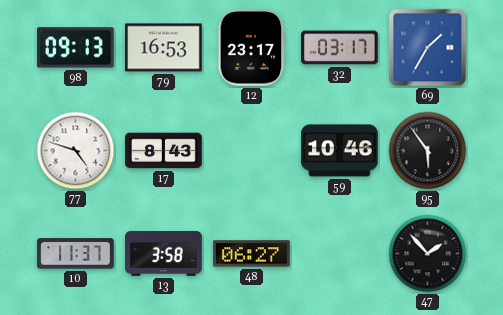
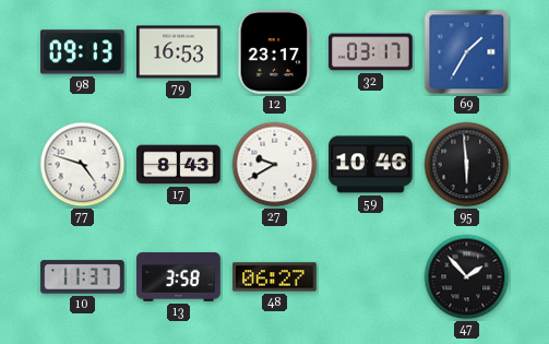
27: none -> 9:40 (275, 165)
95: 5:54 -> 5:59 (467, 165)
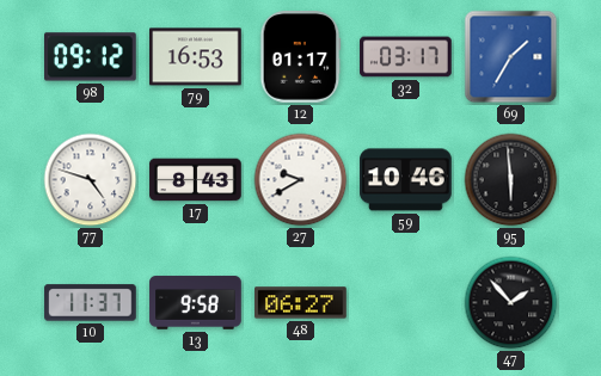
98: 09:13 -> 09:12 (91, 57)
12: 23:17 -> 01:17 (300, 57)
13: 3:58 -> 9:58 (196, 303)
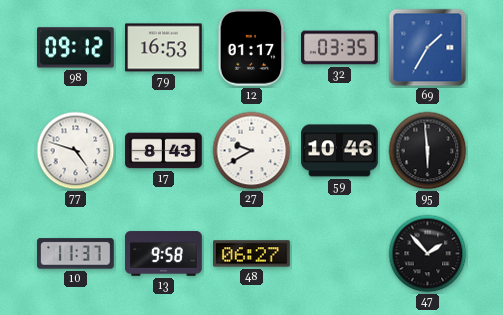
32: 03:17 -> 03:35 (340, 48)
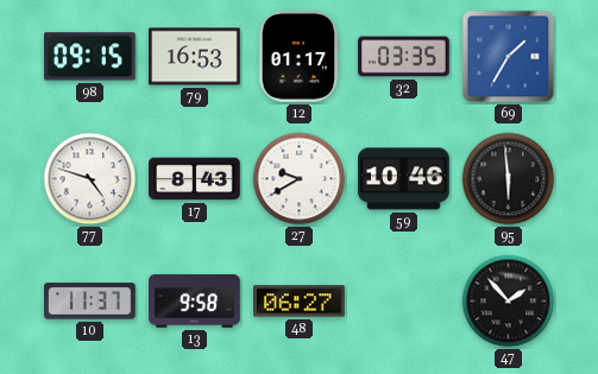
98: 09:12 -> 09:15 (90, 57)
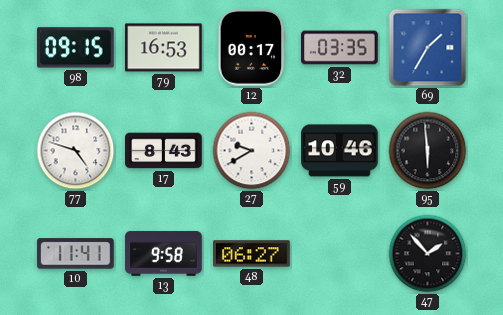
12: 01:17 -> 00:17 (251, 48)
10: 11:37 -> 11:41 (76, 254)
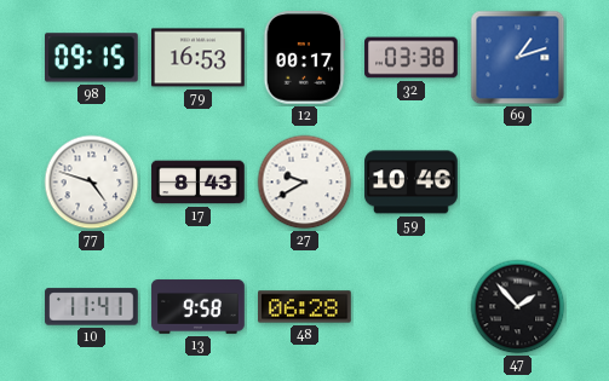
32: 03:35 -> 03:38 (412, 58)
69: 1:35 -> 1:12 (518, 58)
95: 5:59 -> none (428, 151)
48: 06:27 -> 06:28 (305, 307)
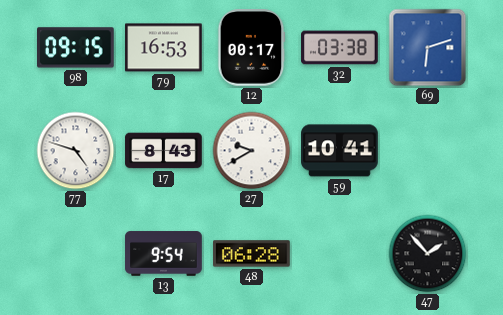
69: 1:12 -> 6:12 (428, 48)
59: 10:46 -> 10:41 (340, 151)
10: 11:41 -> none (92, 307)
13: 9:58 -> 9:54 (164, 254)
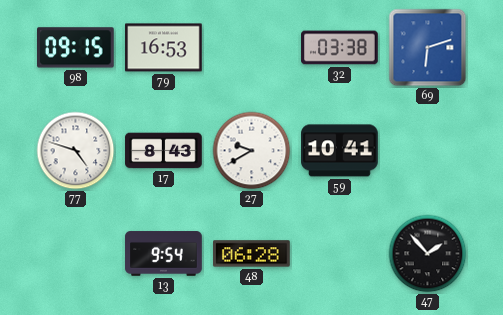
12: 00:17 -> none (251, 48)
